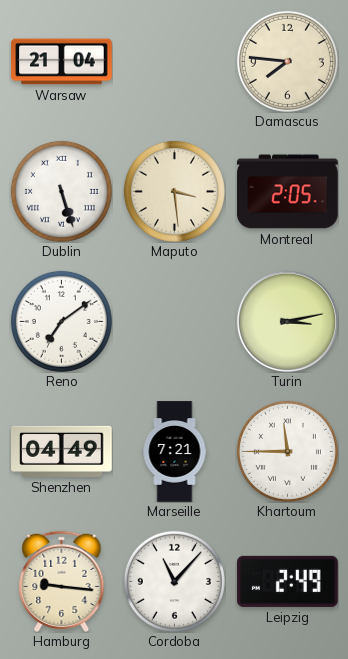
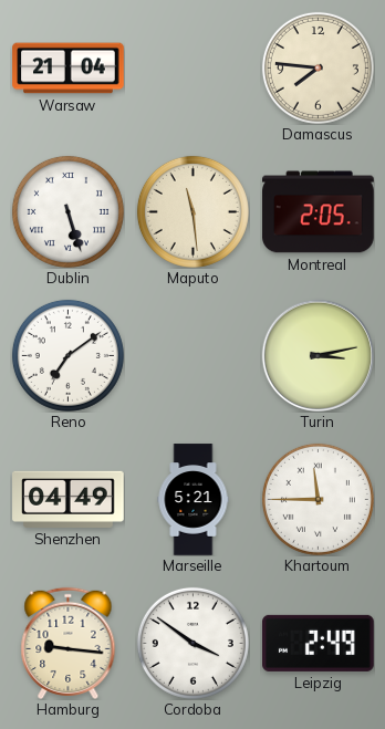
Maputo: 3:29 -> 11:29 (192, 211)
Marseille: 7:21 -> 5:21 (194, 500)
Cordoba: 11:07 -> 3:51 (192, 643)
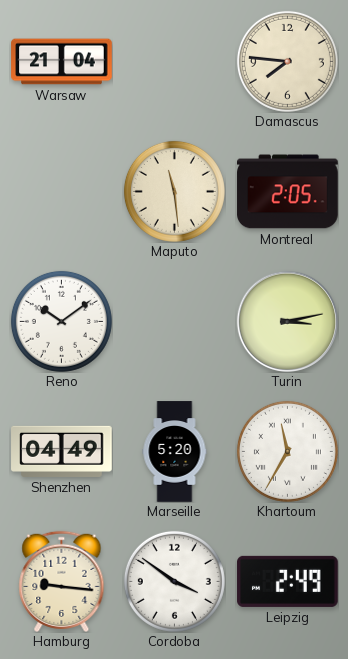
Dublin: 5:27 -> none (67, 211)
Reno: 7:09 -> 10:09 (61, 321)
Marseille: 5:21 -> 5:20 (175, 452)
Khartoum: 11:45 -> 11:35 (287, 451)
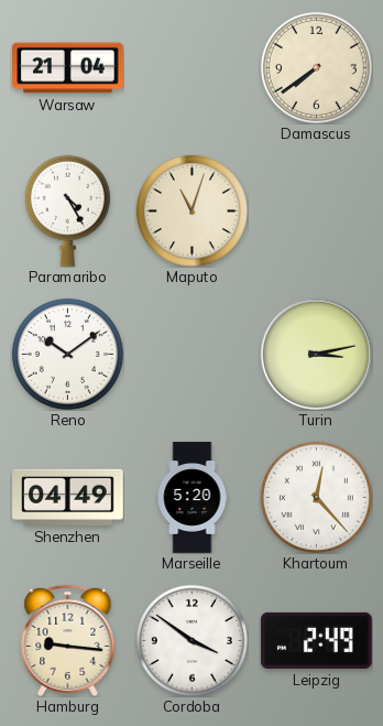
Damascus: 7:46 -> 7:39 (316, 67)
Paramaribo: none -> 4:25 (67, 210)
Maputo: 11:29 -> 11:03 (191, 210)
Montreal: 2:05 -> none (288, 192)
Khartoum: 11:35 -> 12:23 (316, 497)
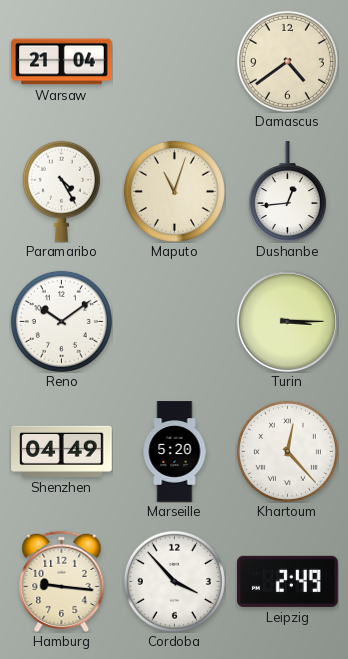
Damascus: 7:39 -> 4:39 (287, 61)
Dushanbe: none -> 12:44 (287, 192)
Turin: 3:13 -> 3:15 (287, 321)
Cordoba: 3:51 -> 3:53 (174, 581)
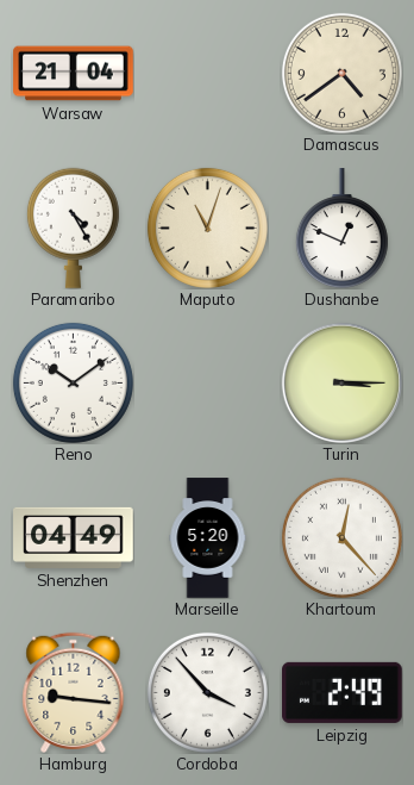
Dushanbe: 12:44 -> 12:49 (341, 229)
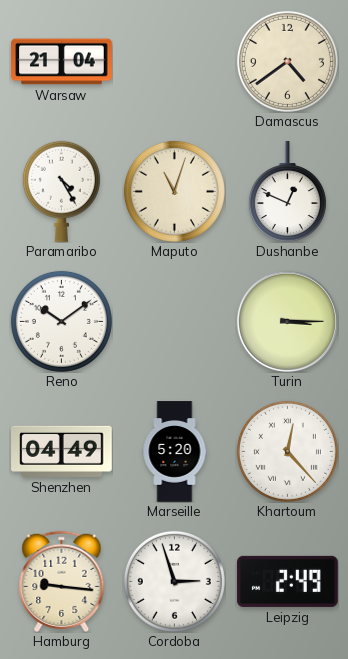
Cordoba: 3:53 -> 2:57 (174, 581)
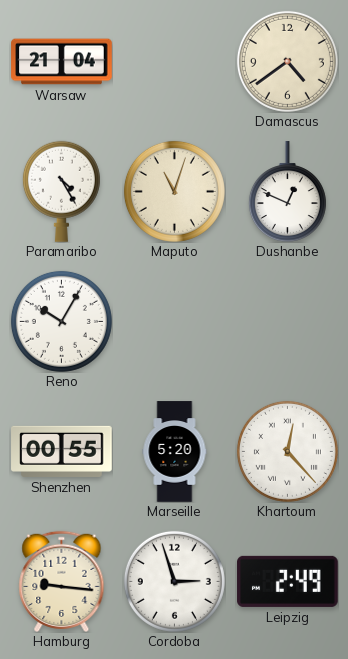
Reno: 10:09 -> 10:05 (61, 321)
Turin: 3:15 -> none (287, 321)
Shenzhen: 04:49 -> 00:55 (62, 451)
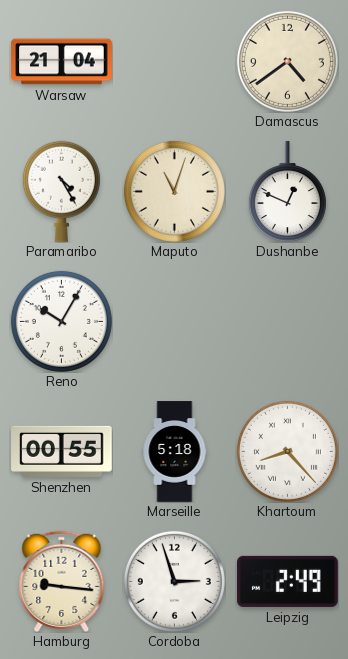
Marseille: 5:20 -> 5:18 (175, 452)
Khartoum: 12:23 -> 8:23 (287, 451)
